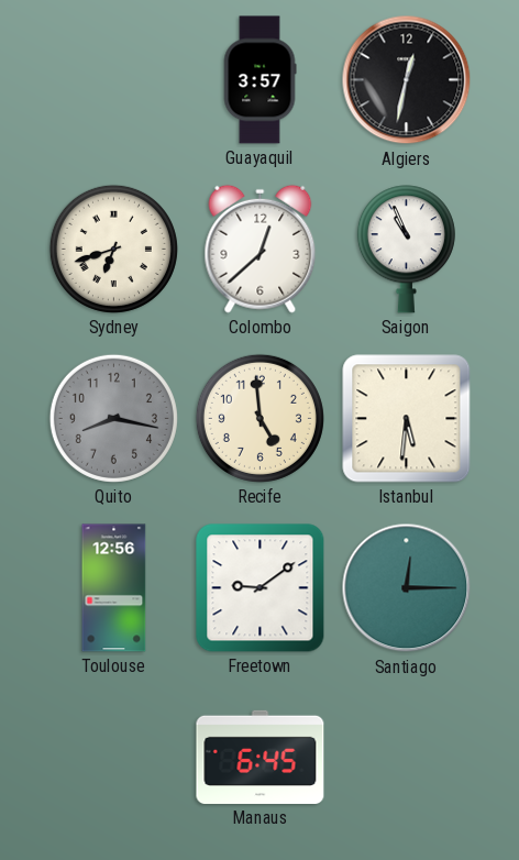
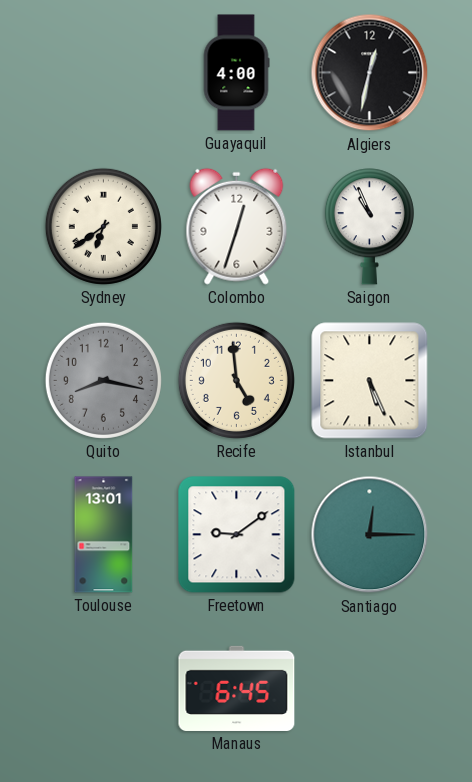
Guayaquil: 3:57 -> 4:00 (236, 73)
Sydney: 6:42 -> 6:39 (103, 226)
Colombo: 12:38 -> 12:33 (237, 226)
Istanbul: 5:31 -> 5:26 (370, 381)
Toulouse: 12:56 -> 13:01 (104, 535)
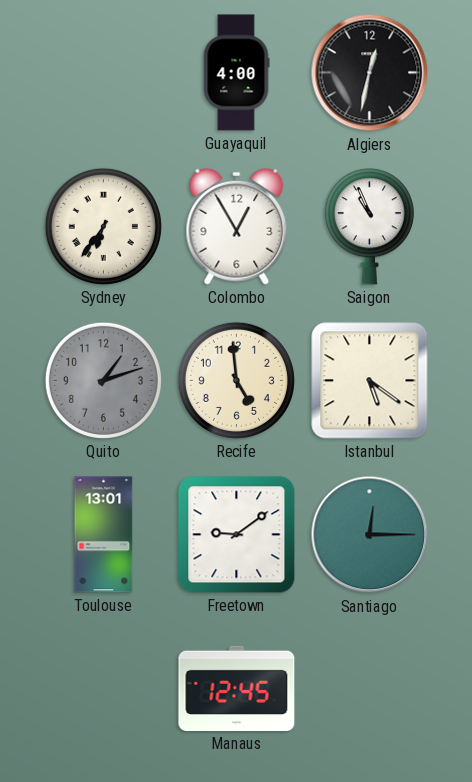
Sydney: 6:39 -> 6:36 (103, 226)
Colombo: 12:33 -> 12:55 (237, 226)
Quito: 8:17 -> 1:12 (103, 380)
Istanbul: 5:26 -> 5:21 (370, 381)
Manaus: 6:45 -> 12:45 (237, 688)
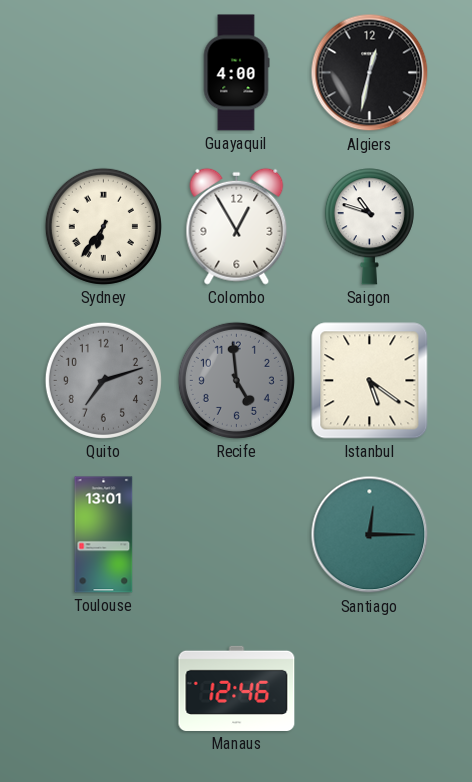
Saigon: 10:56 -> 10:48 (369, 227)
Quito: 1:12 -> 7:12 (103, 380)
Recife dial: cream -> grey (236, 380)
Freetown: 9:09 -> none (237, 535)
Manaus: 12:45 -> 12:46 (237, 688)
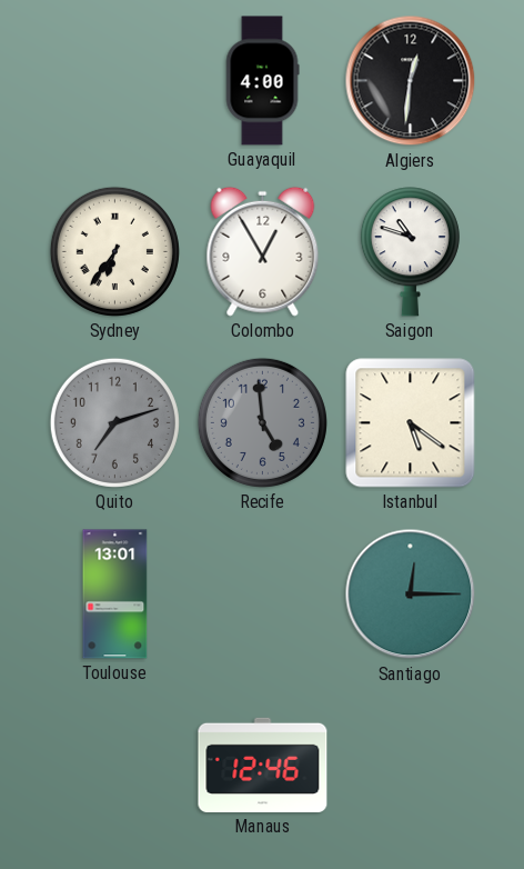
Algiers: 12:32 -> 12:31 (411, 81)
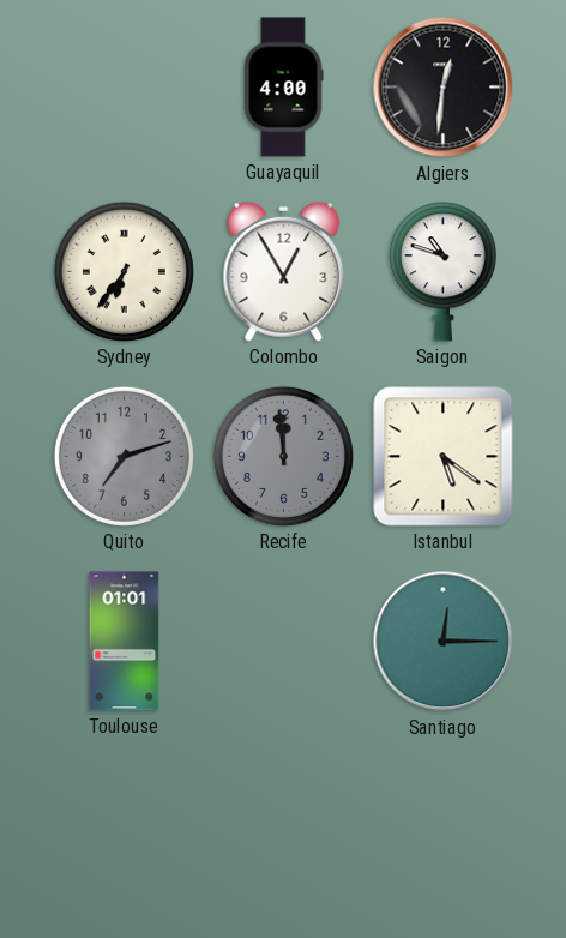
Recife: 4:59 -> 11:59 (283, 456)
Toulouse: 13:01 -> 01:01 (125, 642)
Manaus: 12:46 -> none (263, 765)
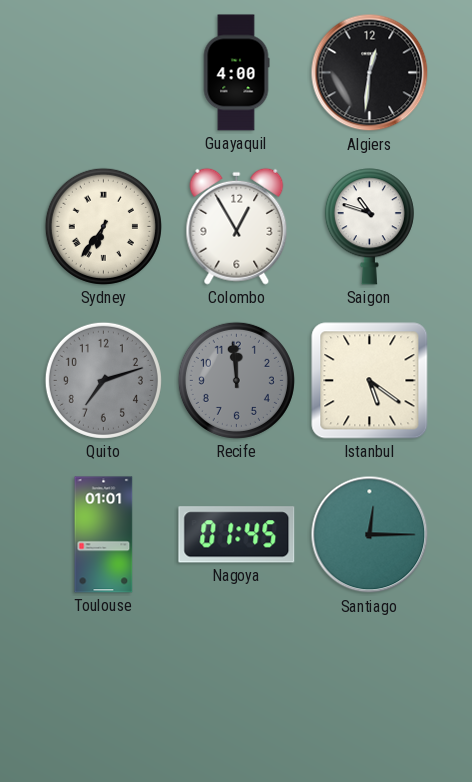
Nagoya: none -> 01:45 (237, 535)
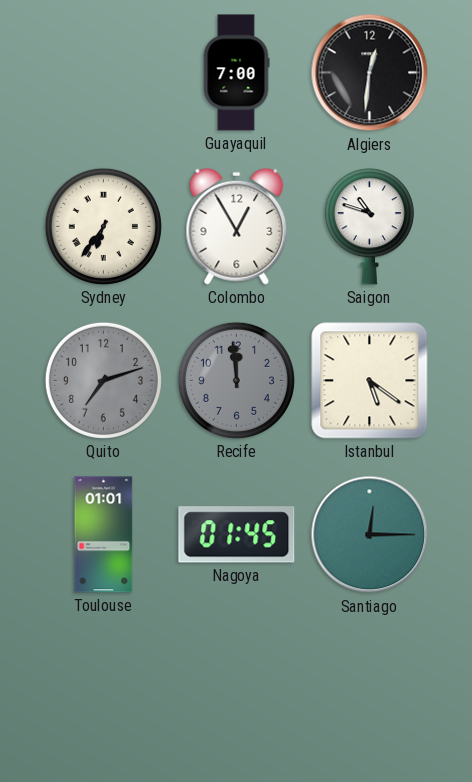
Guayaquil: 4:00 -> 7:00 (236, 73)
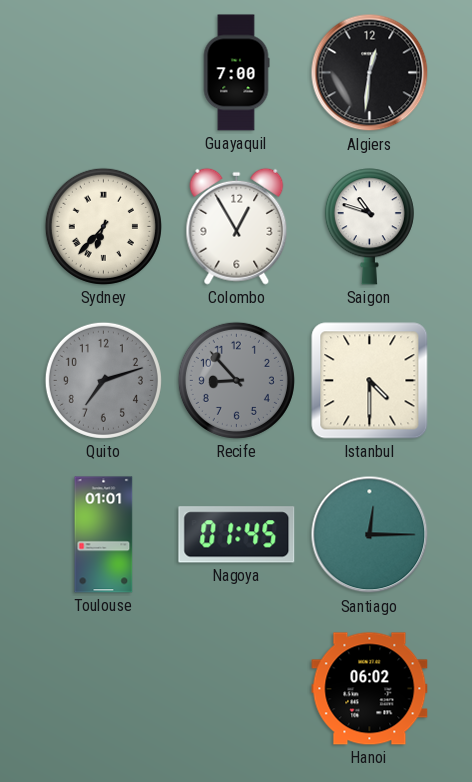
Sydney: 6:36 -> 6:37 (103, 226)
Recife: 11:59 -> 8:53 (236, 380)
Istanbul: 5:21 -> 4:30 (370, 381)
Hanoi: none -> 06:02 (370, 689)
